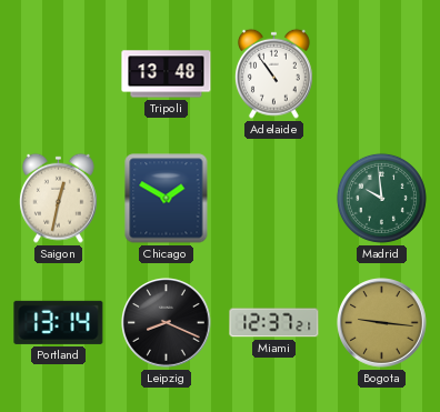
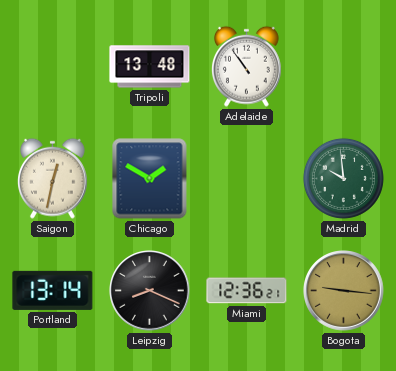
Miami: 12:37 -> 12:36 (247, 291)
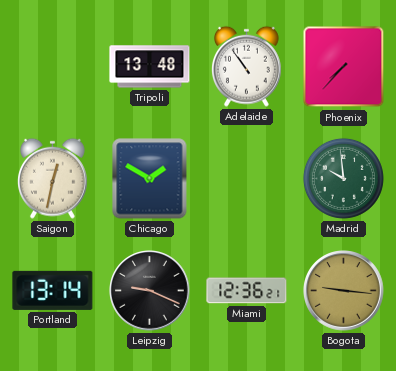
Phoenix: none -> 7:37 (344, 67)
Leipzig: 8:19 -> 9:19 (150, 291)
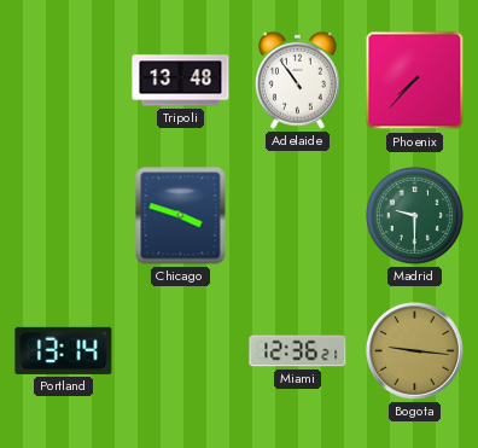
Saigon: 12:32 -> none (52, 178)
Chicago: 1:50 -> 3:48 (181, 216)
Madrid: 9:59 -> 9:30 (414, 215)
Leipzig: 9:19 -> none (150, 291)
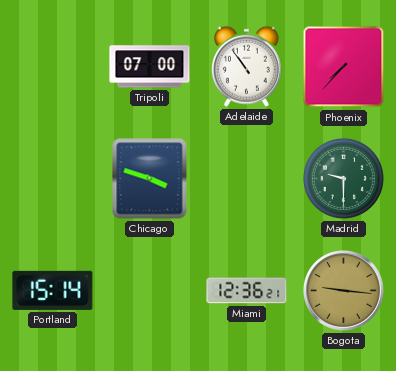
Tripoli: 13:48 -> 07:00 (150, 67)
Portland: 13:14 -> 15:14 (53, 290)
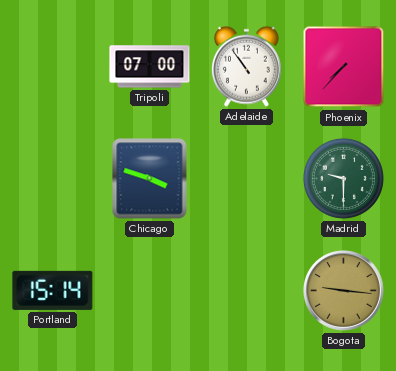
Miami: 12:36 -> none (247, 291)
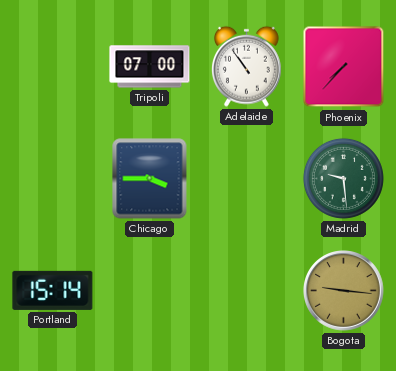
Chicago: 3:48 -> 3:45 (150, 179)
Madrid: 9:30 -> 9:29 (343, 178)
